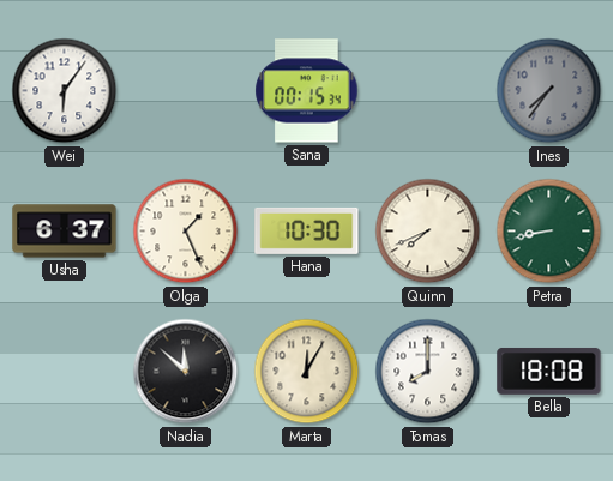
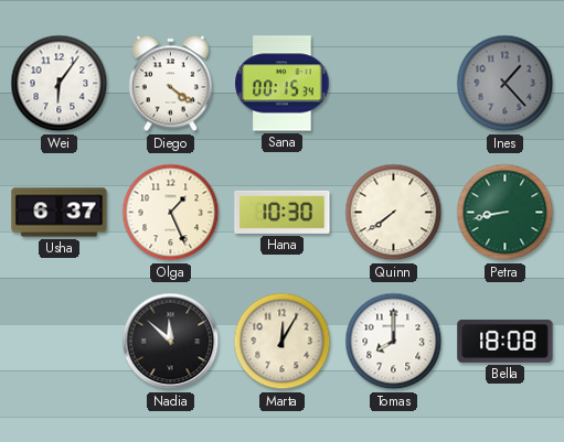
Diego: none -> 4:21 (170, 84)
Ines: 7:36 -> 1:23 (506, 84)
Quinn: 7:41 -> 7:39 (394, 213)
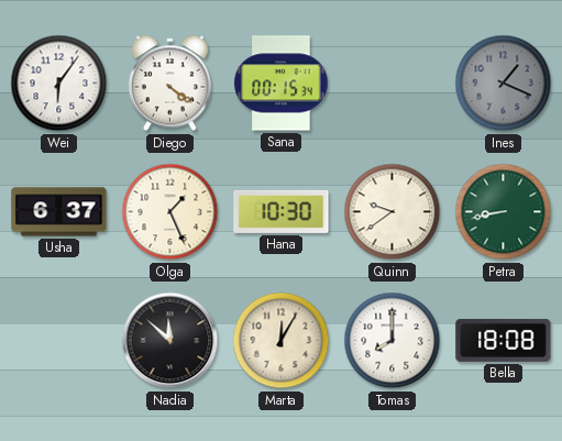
Ines: 1:23 -> 1:19 (504, 84)
Quinn: 7:39 -> 9:39 (393, 212)
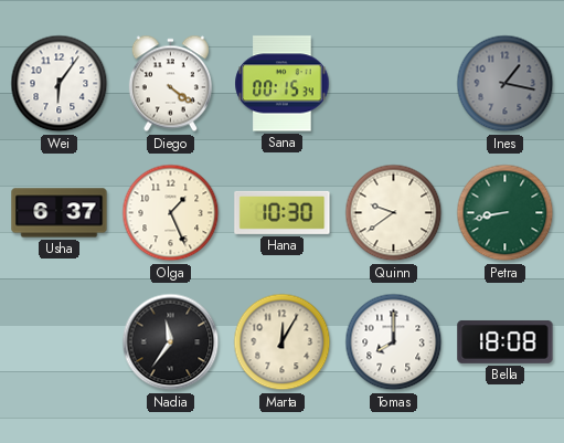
Ines: 1:19 -> 1:17 (506, 84)
Nadia: 11:52 -> 11:36 (171, 342)
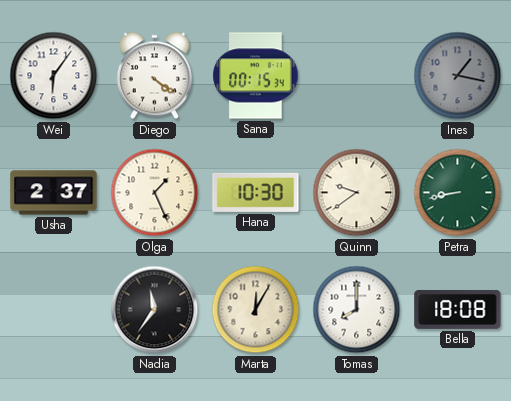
Usha: 6:37 -> 2:37 (54, 193)
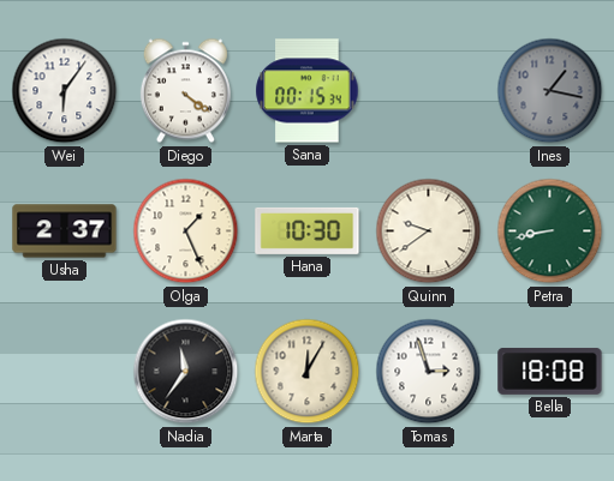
Tomas: 8:00 -> 2:57 (429, 372)
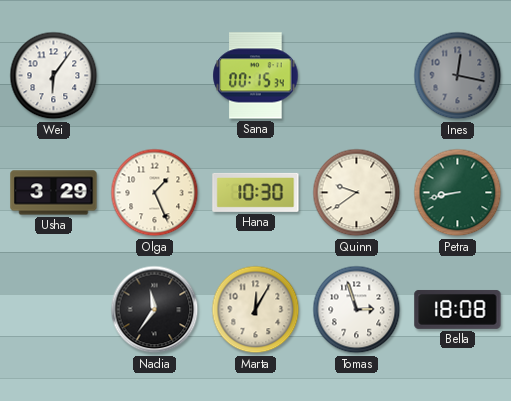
Diego: 4:21 -> none (185, 91)
Ines: 1:17 -> 12:17 (458, 76)
Usha: 2:37 -> 3:29 (54, 193)
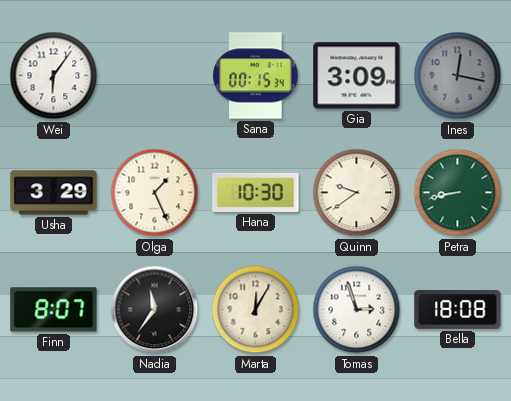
Gia: none -> 3:09 (357, 76)
Finn: none -> 8:07 (54, 310)
